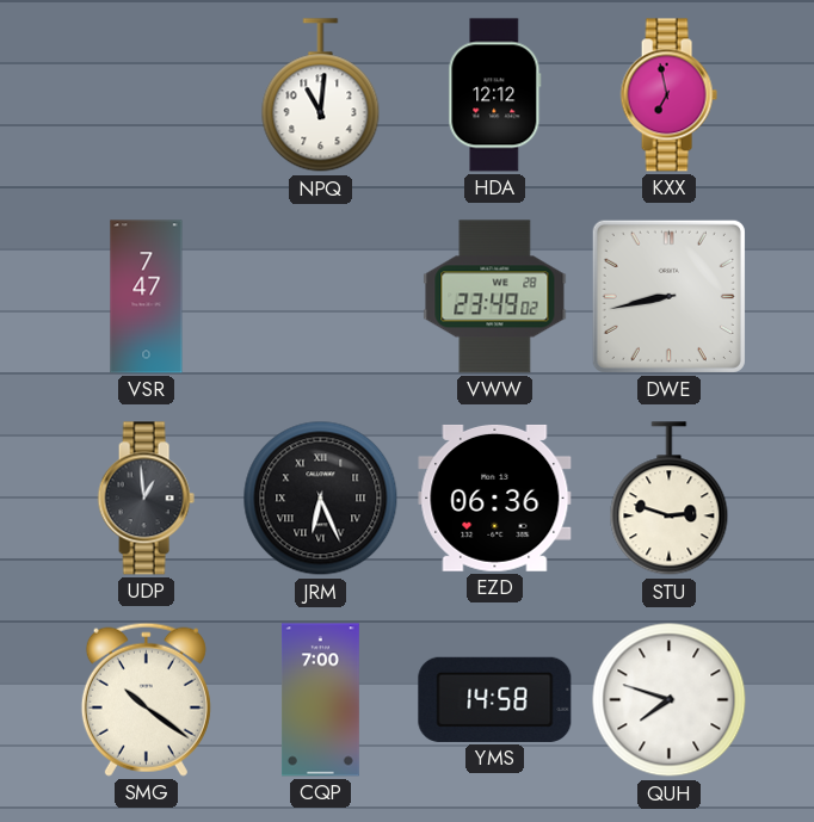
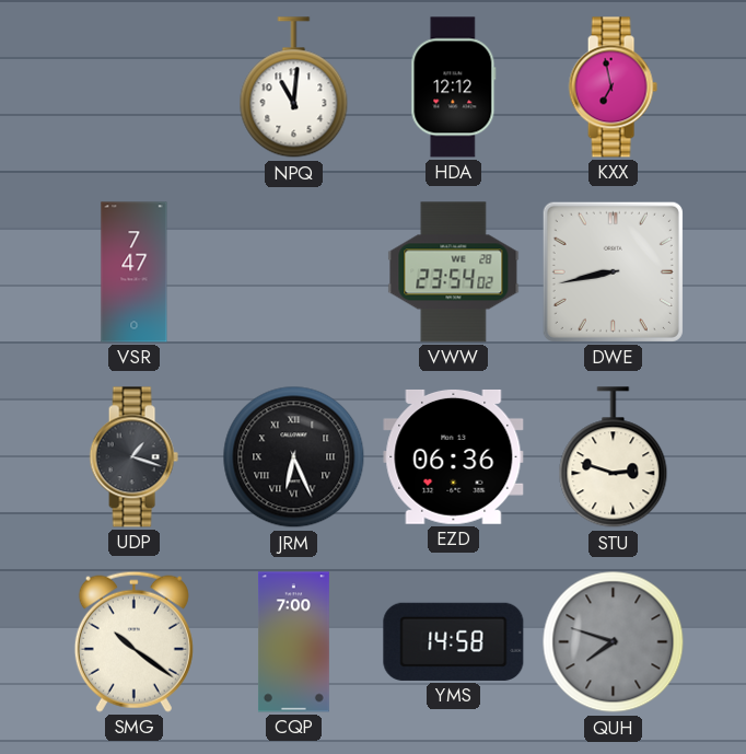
VWW: 23:49 -> 23:54 (454, 272)
UDP: 12:59 -> 1:18 (133, 457)
QUH dial: white -> grey (614, 642)
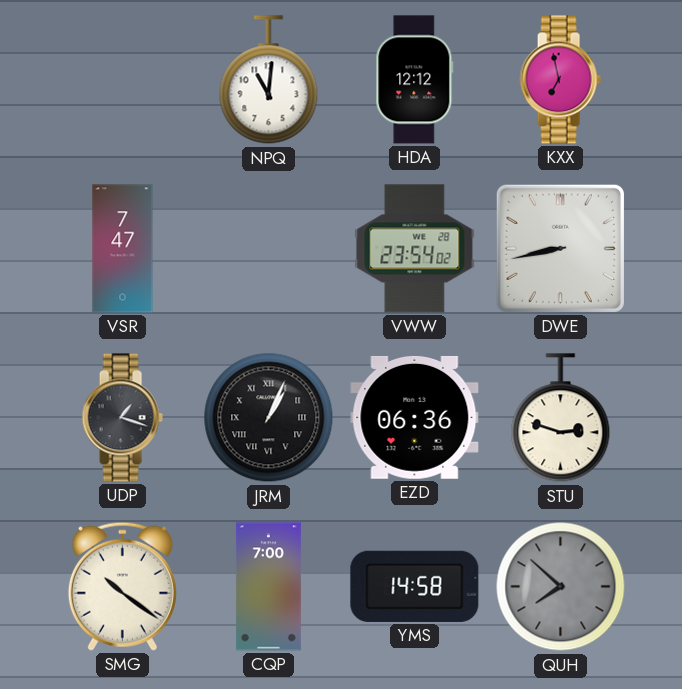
JRM: 6:26 -> 1:04 (269, 418)
QUH: 7:48 -> 7:52 (561, 587)
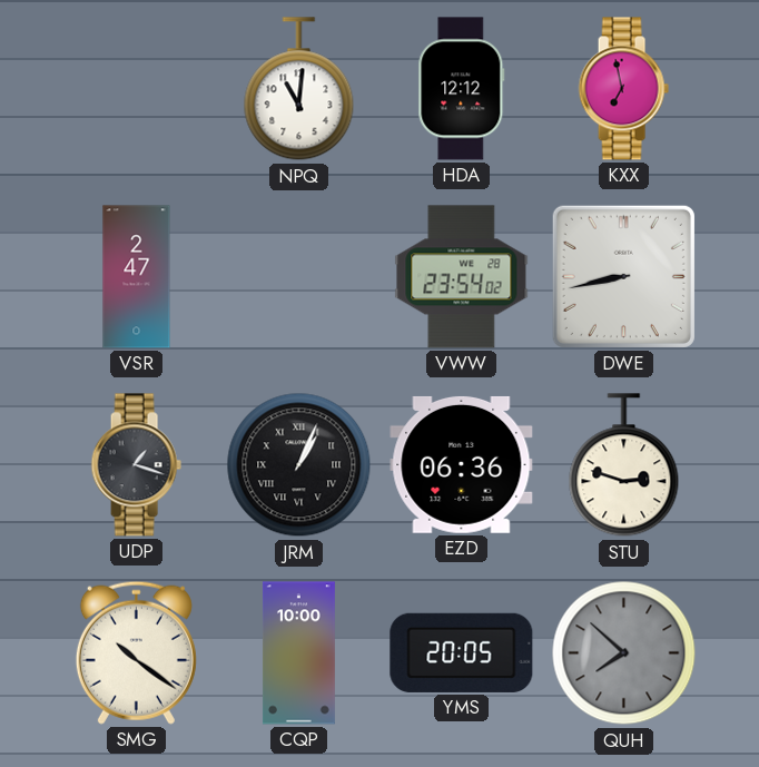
VSR: 7:47 -> 2:47 (137, 277)
CQP: 7:00 -> 10:00 (298, 653)
YMS: 14:58 -> 20:05 (462, 652)
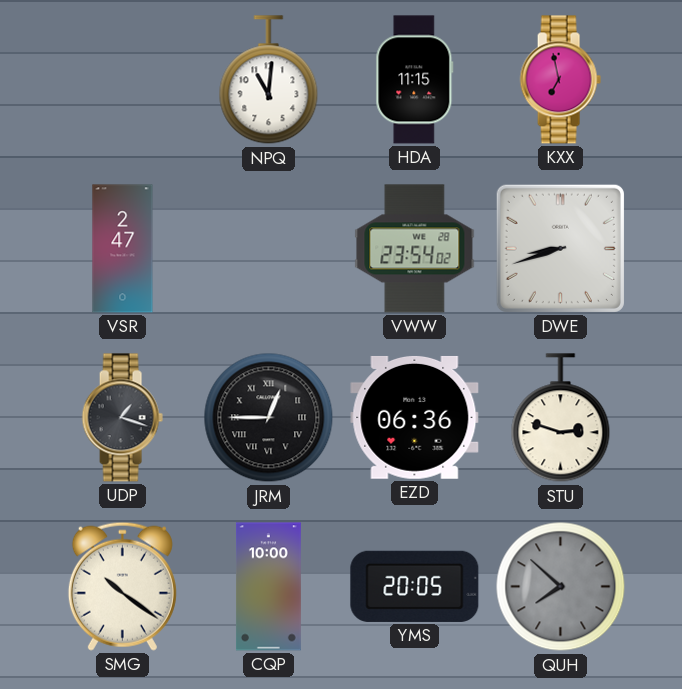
HDA: 12:12 -> 11:15 (415, 80)
DWE: 8:43 -> 8:42 (560, 248)
JRM: 1:04 -> 12:45 (269, 418)
